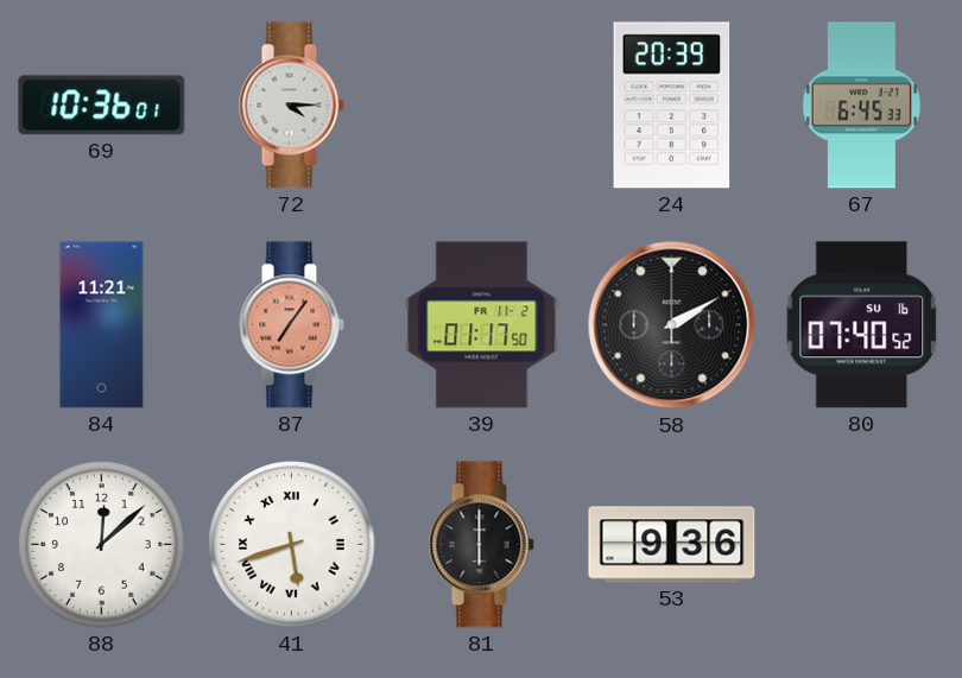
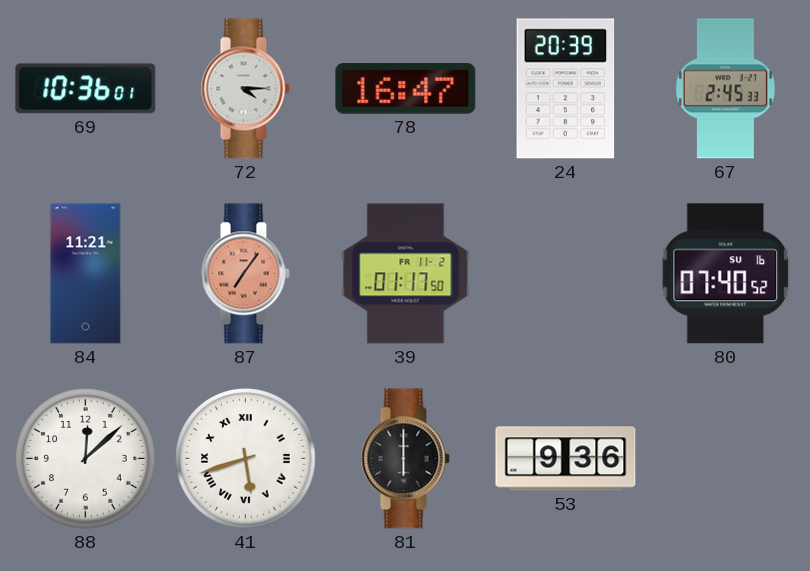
78: none -> 16:47 (406, 89)
67: 6:45 -> 2:45 (725, 89)
58: 2:10 -> none (672, 325)
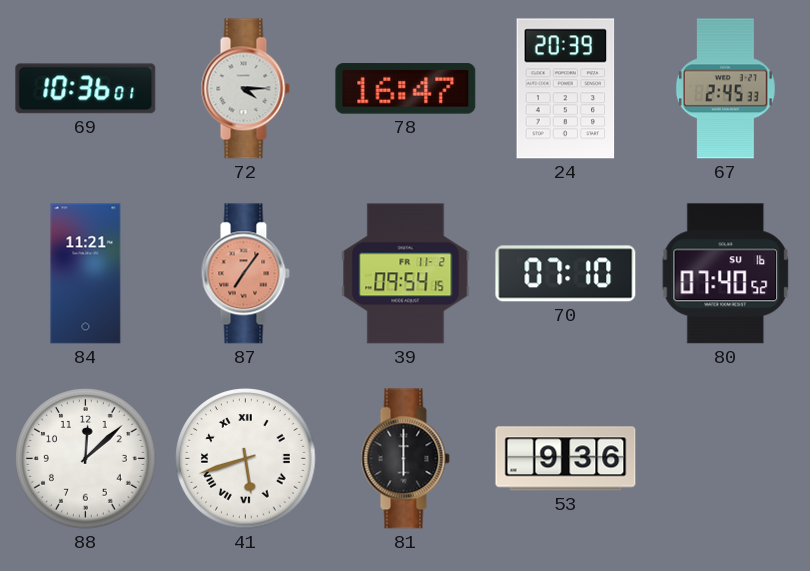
39: 01:17 -> 09:54 (406, 274)
70: none -> 07:10 (566, 274)
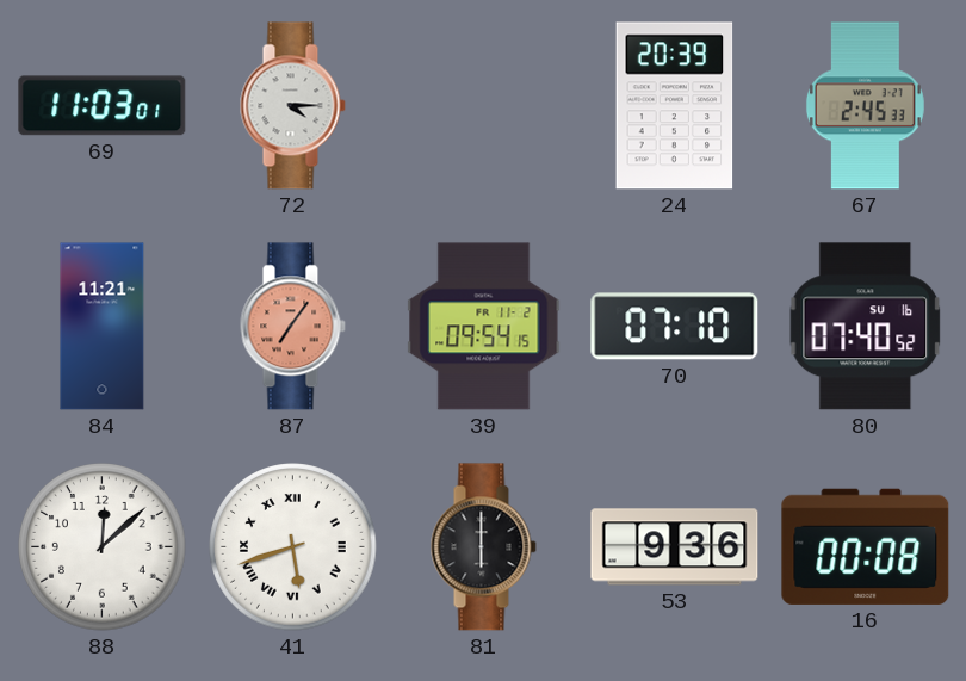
69: 10:36 -> 11:03 (103, 106)
78: 16:47 -> none (406, 89)
16: none -> 00:08 (866, 546)
